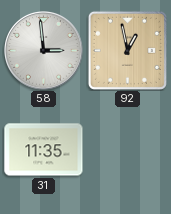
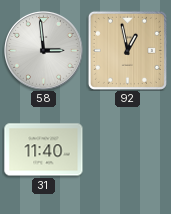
31: 11:35 -> 11:40 (44, 150)
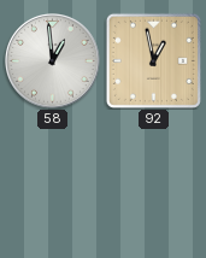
58: 2:59 -> 12:59 (53, 61)
31: 11:40 -> none (44, 150)
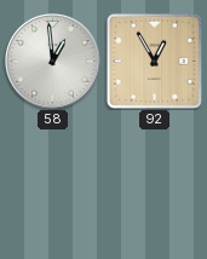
92: 12:58 -> 12:55 (154, 61)
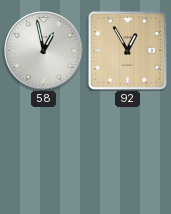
58: 12:59 -> 12:58 (44, 51)
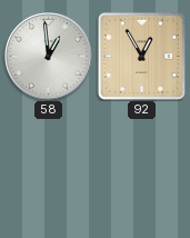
58: 12:58 -> 12:59 (49, 57)
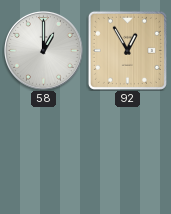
58: 12:59 -> 1:00 (44, 51)
